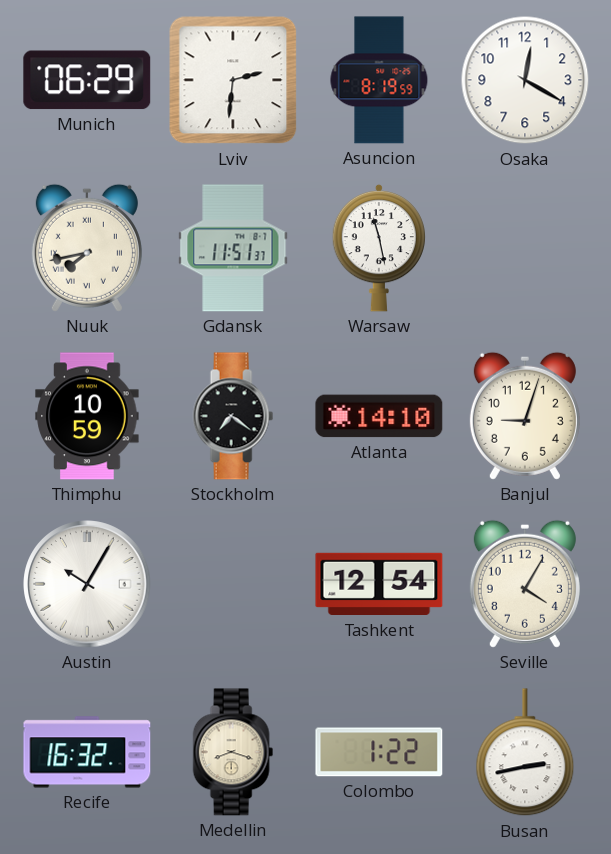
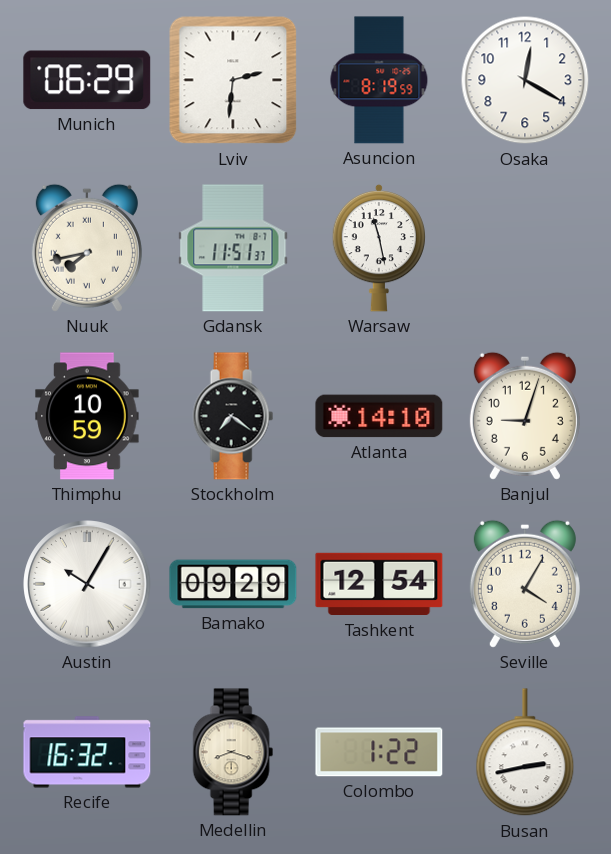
Bamako: none -> 09:29 (233, 584)
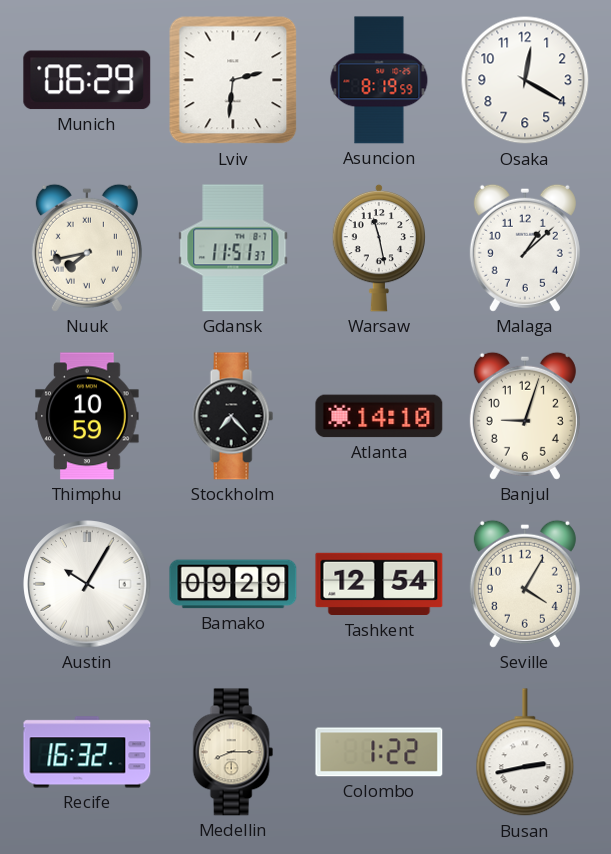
Malaga: none -> 1:08 (525, 248)
Stockholm: 7:21 -> 7:23 (233, 416)
Medellin: 8:18 -> 8:15 (233, 752)
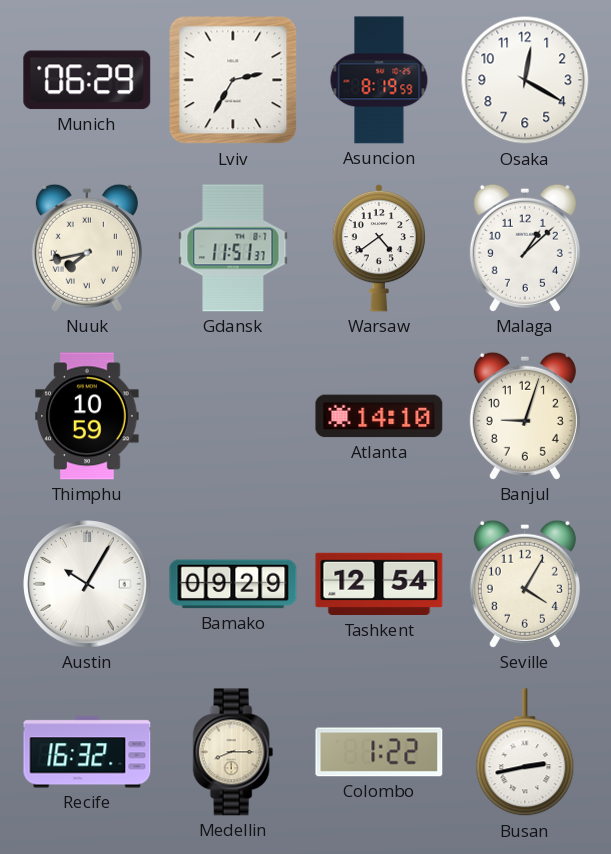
Lviv: 2:31 -> 2:35 (233, 80)
Warsaw: 11:28 -> 4:39 (378, 248)
Stockholm: 7:23 -> none (233, 416)
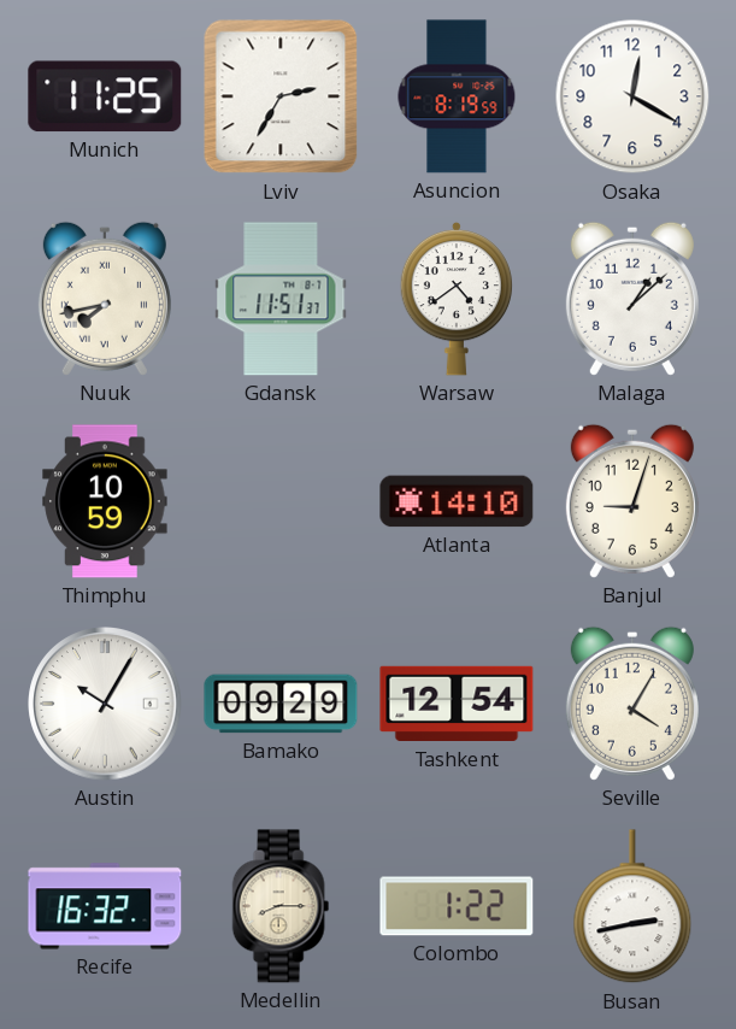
Munich: 06:29 -> 11:25 (105, 96)
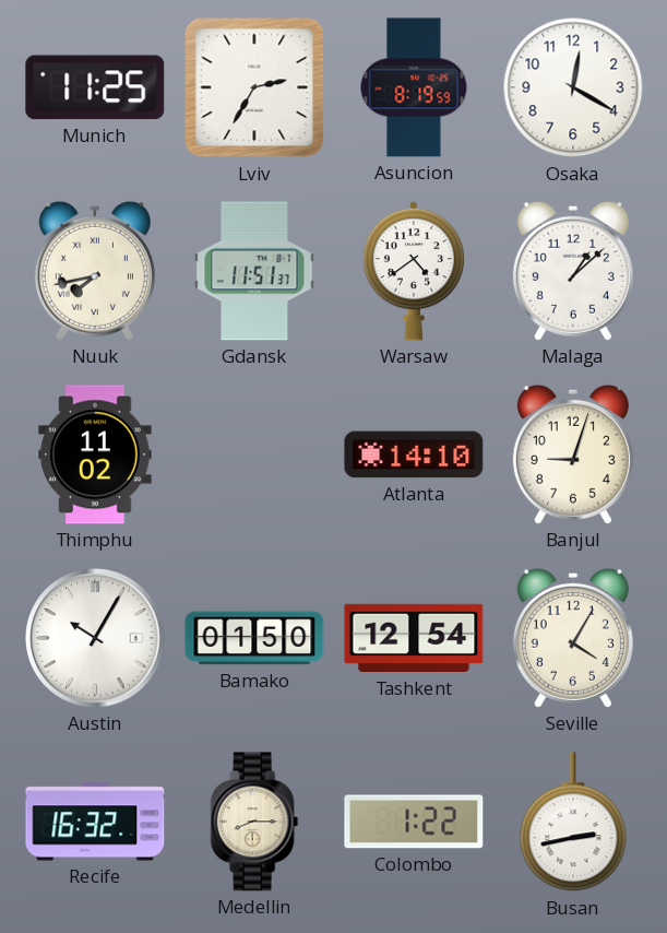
Thimphu: 10:59 -> 11:02 (95, 454)
Bamako: 09:29 -> 01:50 (254, 638)
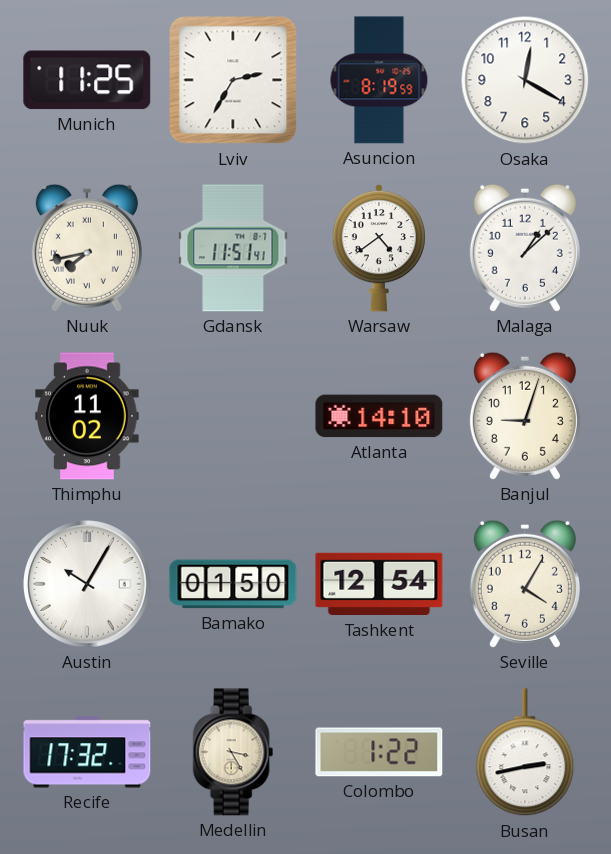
Gdansk: 11:51:37 -> 11:51:41 (233, 248)
Recife: 16:32 -> 17:32 (87, 752)
Medellin: 8:15 -> 3:25 (233, 752)
